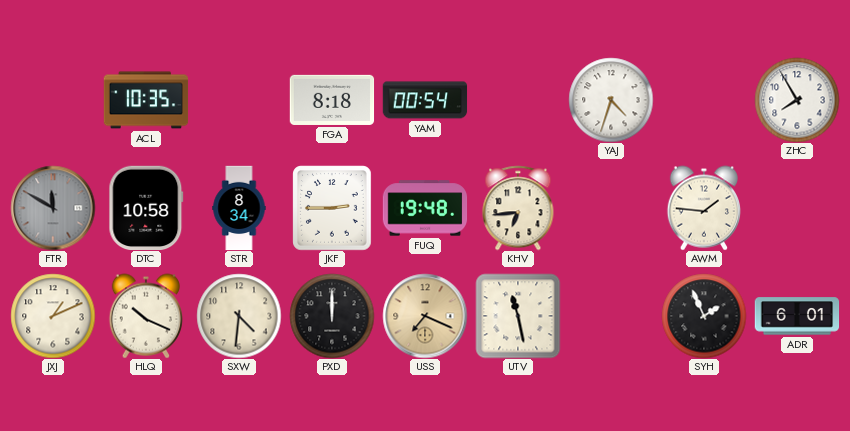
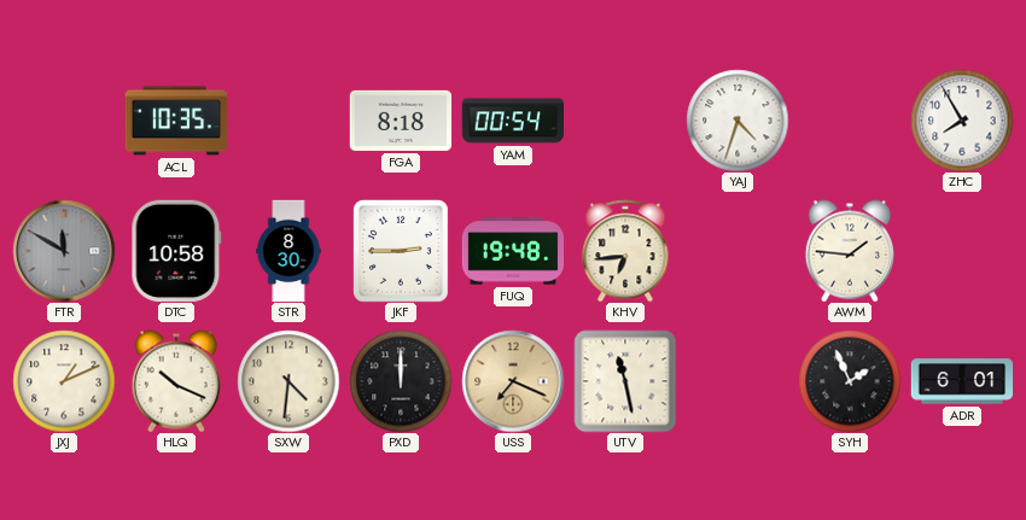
STR: 8:34 -> 8:30 (288, 251)
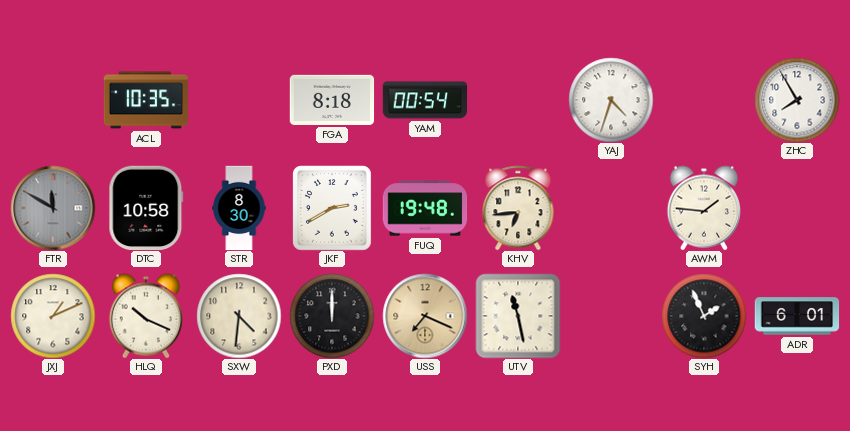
JKF: 2:45 -> 2:40 (332, 208)
